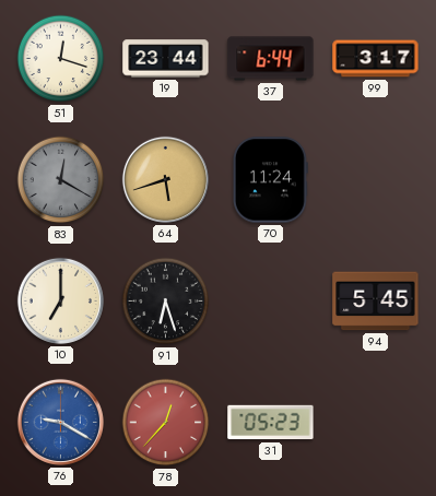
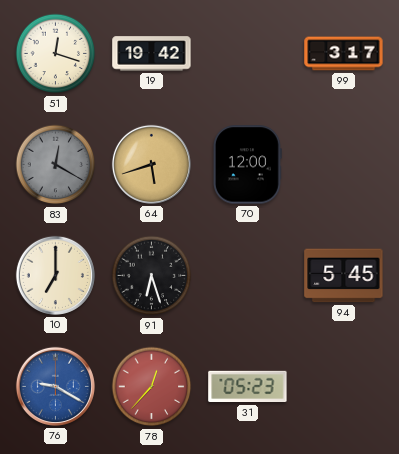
19: 23:44 -> 19:42 (152, 54)
37: 6:44 -> none (271, 59)
70: 11:24 -> 12:00 (248, 165)
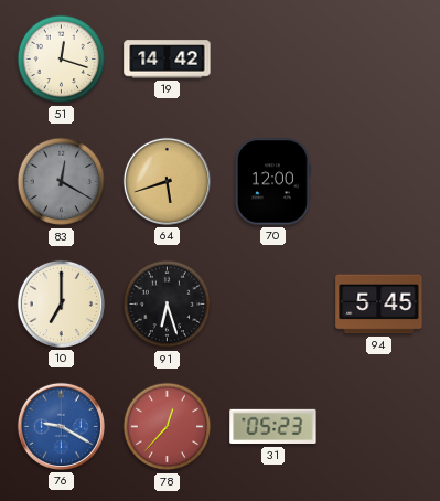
19: 19:42 -> 14:42 (168, 60)
99: 3:17 -> none (344, 54)
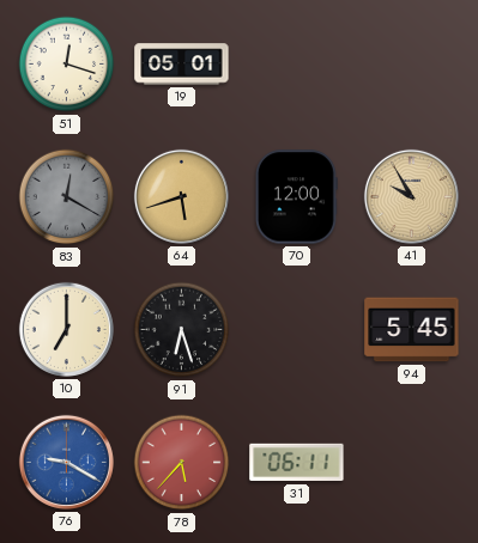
19: 14:42 -> 05:01 (182, 65)
41: none -> 9:55 (411, 196)
78: 12:37 -> 5:37 (182, 463)
31: 05:23 -> 06:11 (297, 463)
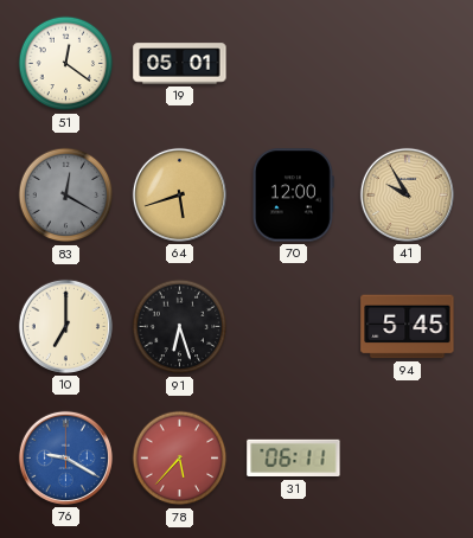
51: 12:18 -> 12:21 (66, 64)
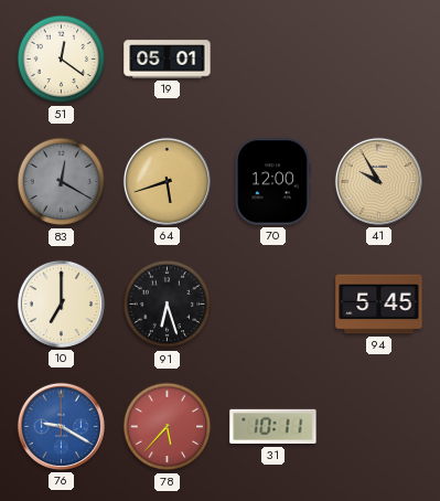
31: 06:11 -> 10:11 (273, 427)
